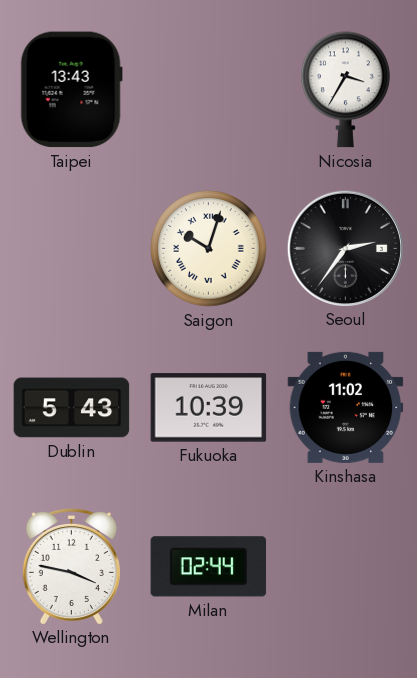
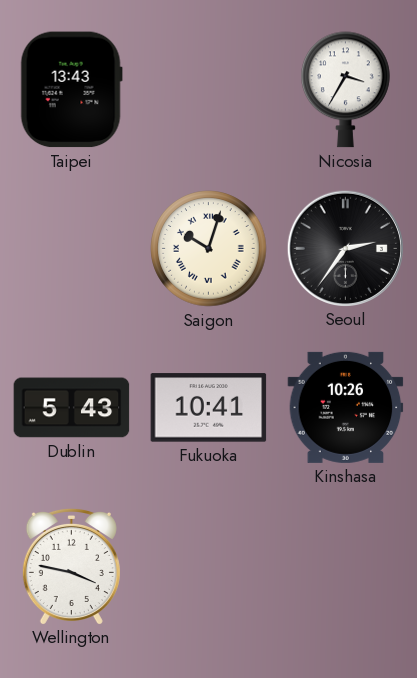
Fukuoka: 10:39 -> 10:41 (209, 408)
Kinshasa: 11:02 -> 10:26 (346, 407)
Milan: 02:44 -> none (209, 567)
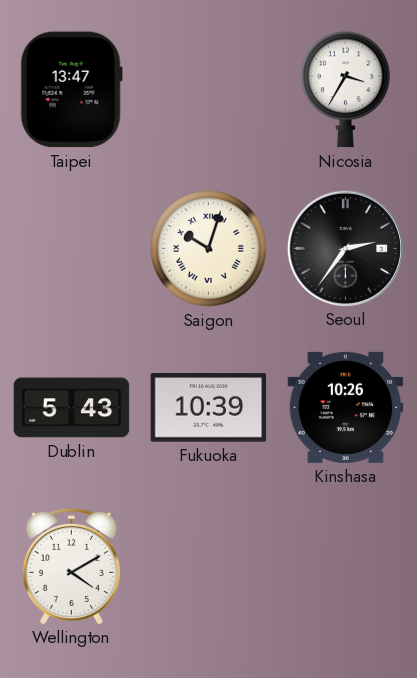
Taipei: 13:43 -> 13:47 (71, 90)
Fukuoka: 10:41 -> 10:39 (209, 408)
Wellington: 3:47 -> 4:10 (71, 566)
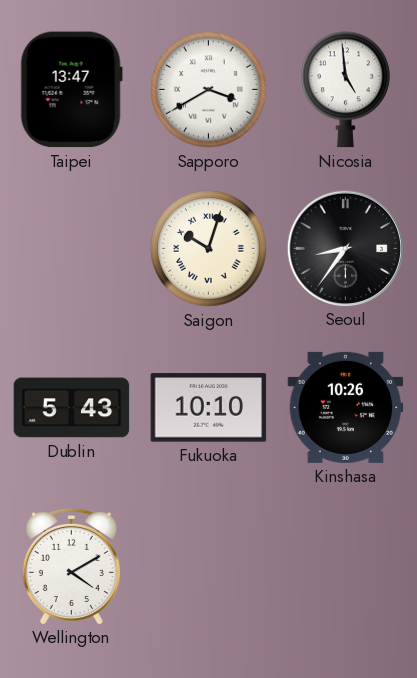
Sapporo: none -> 3:40 (209, 90)
Nicosia: 3:35 -> 4:59 (346, 90)
Seoul: 2:36 -> 8:36 (345, 248)
Fukuoka: 10:39 -> 10:10 (209, 408)
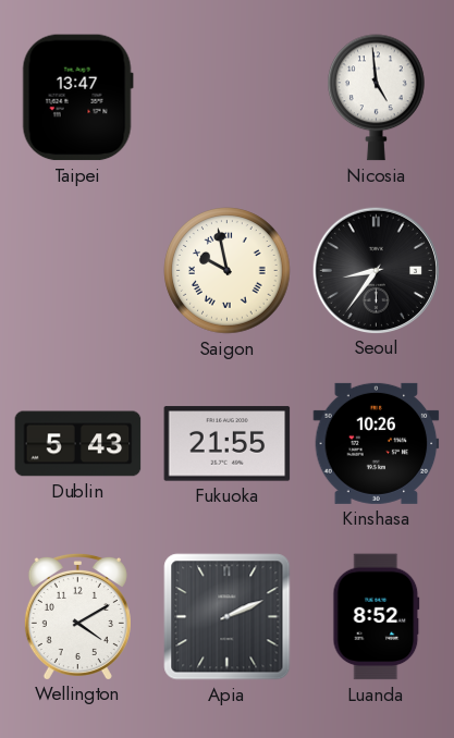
Sapporo: 3:40 -> none (209, 90)
Saigon: 10:03 -> 9:58 (228, 271)
Fukuoka: 10:10 -> 21:55 (228, 444)
Apia: none -> 2:11 (228, 617)
Luanda: none -> 8:52 (377, 617)
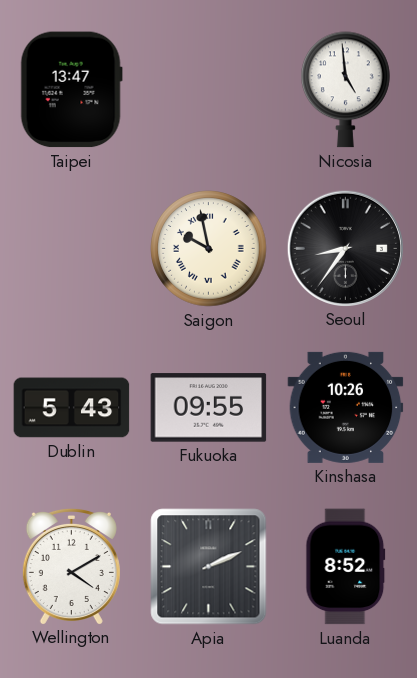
Fukuoka: 21:55 -> 09:55 (209, 408)
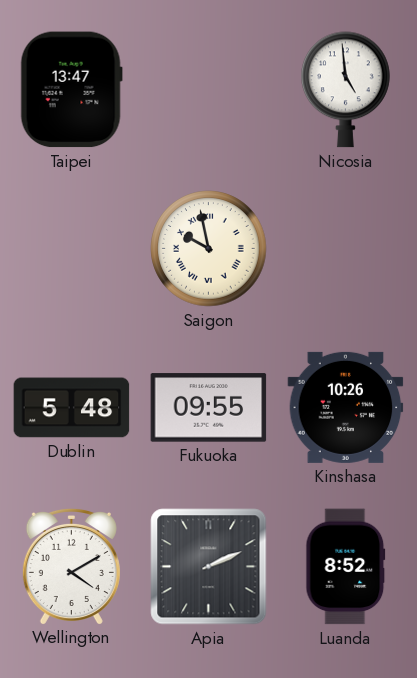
Seoul: 8:36 -> none (345, 248)
Dublin: 5:43 -> 5:48 (72, 408)
